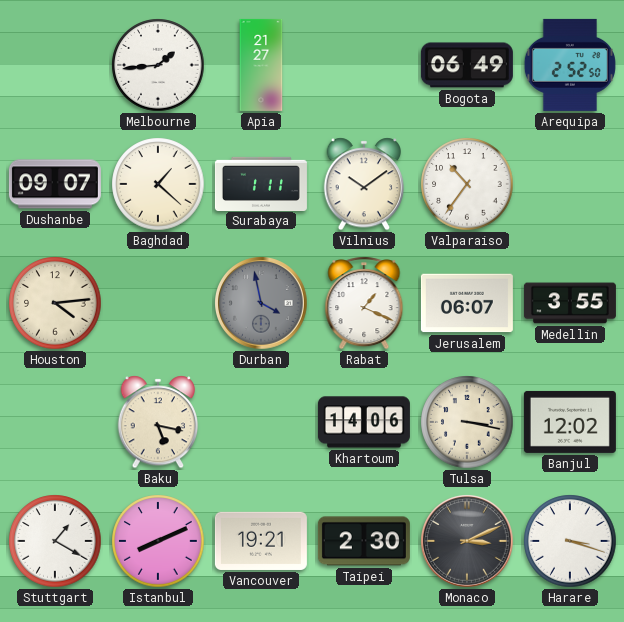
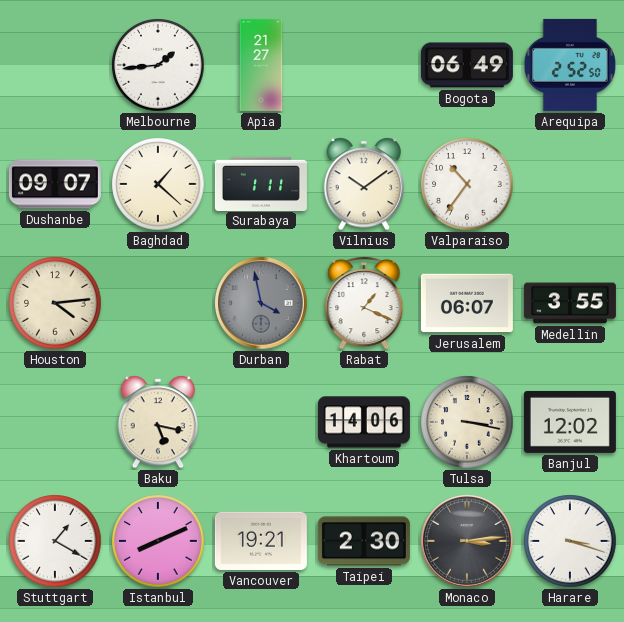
Monaco: 3:11 -> 3:14 (467, 541)
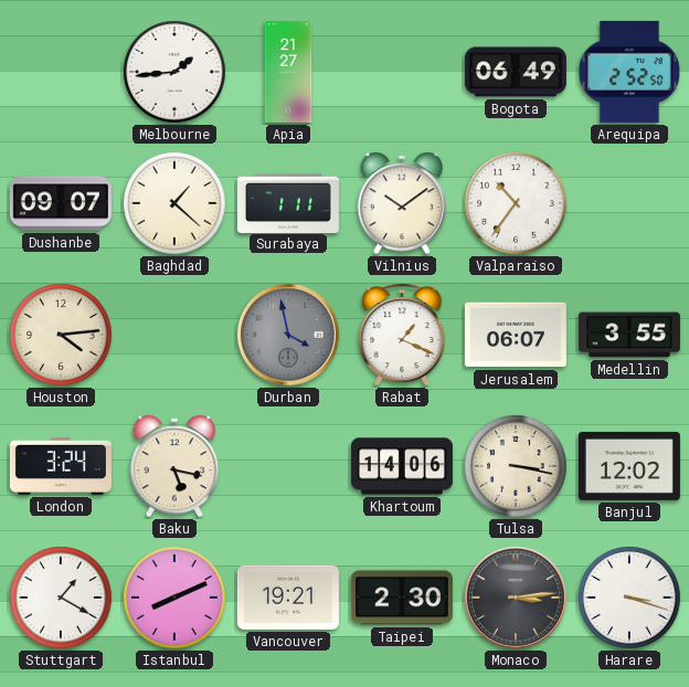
London: none -> 3:24 (61, 466)
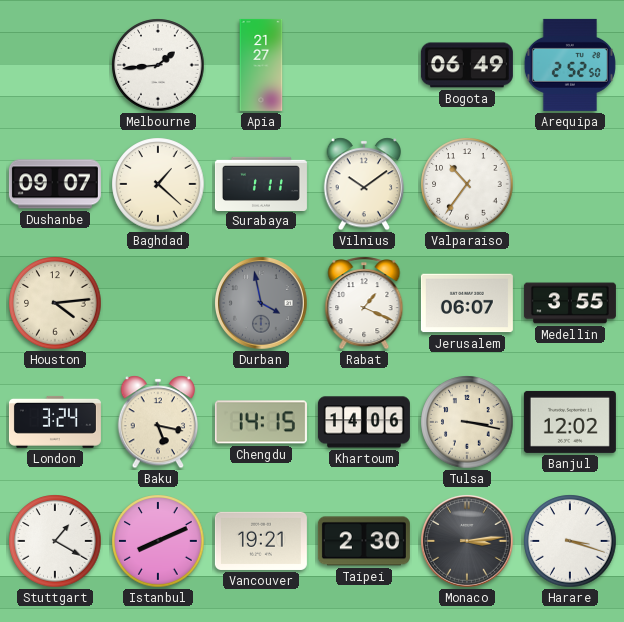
Chengdu: none -> 14:15 (261, 422)
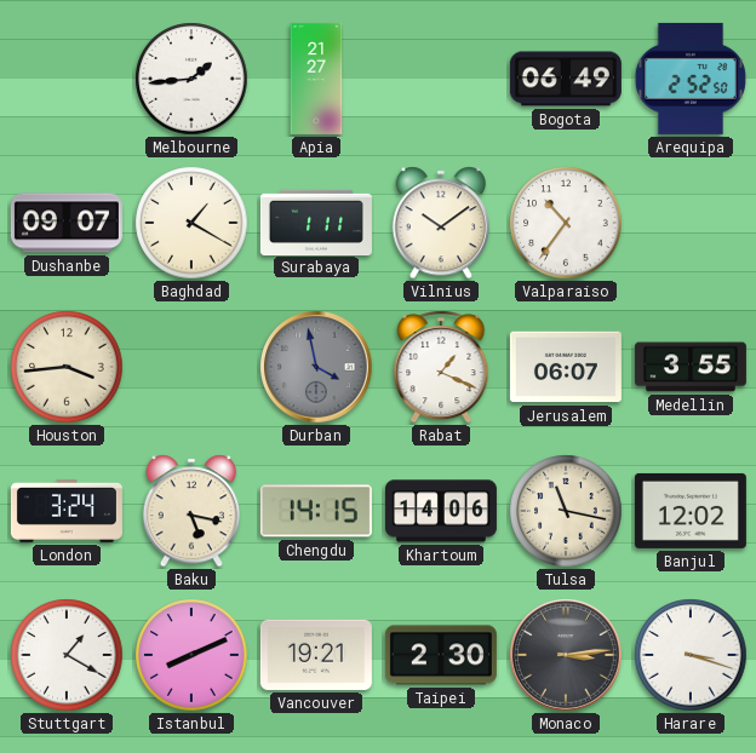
Baghdad: 1:22 -> 1:20 (191, 223)
Houston: 4:14 -> 3:44 (67, 367)
Tulsa: 3:17 -> 11:17 (566, 511)
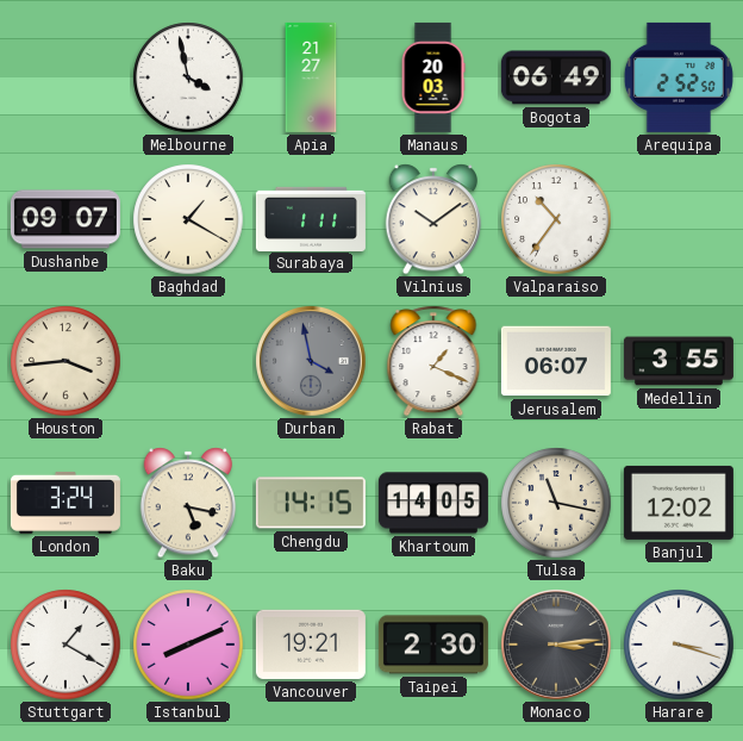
Melbourne: 1:44 -> 3:58 (188, 77)
Manaus: none -> 20:03 (433, 77)
Khartoum: 14:06 -> 14:05 (433, 503)
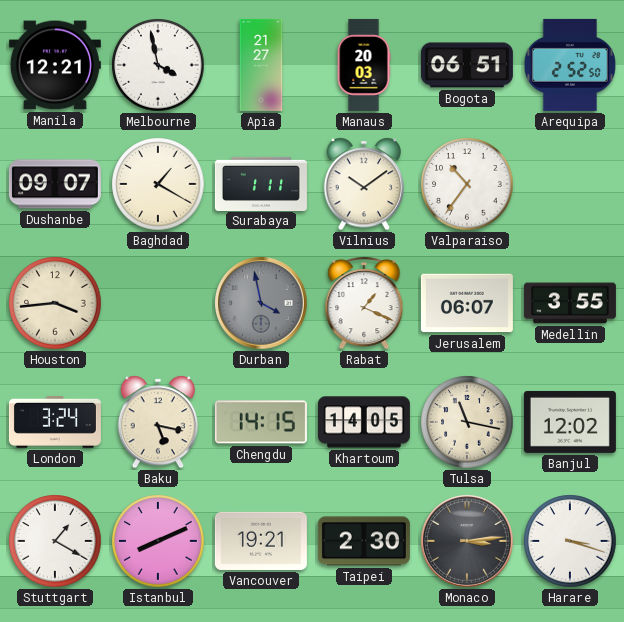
Manila: none -> 12:21 (55, 65)
Bogota: 06:49 -> 06:51 (467, 65)
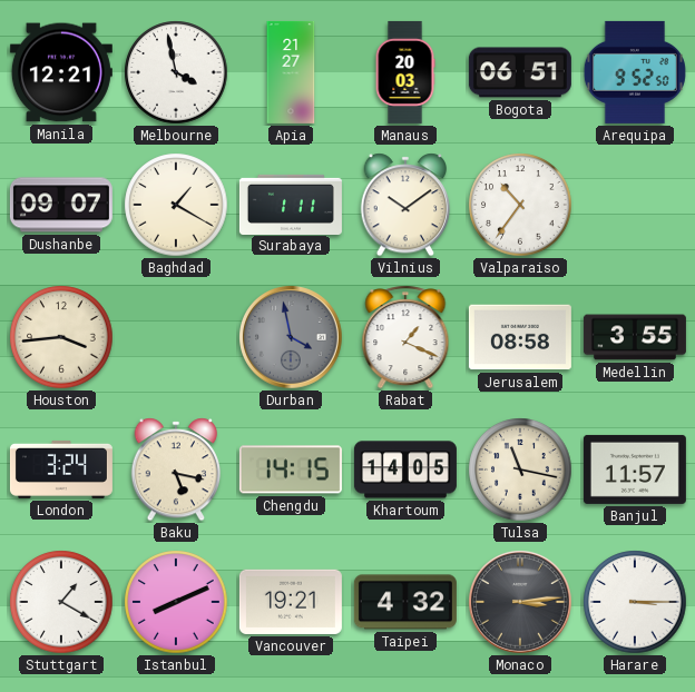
Arequipa: 2:52 -> 9:52 (635, 72)
Jerusalem: 06:07 -> 08:58 (520, 337)
Banjul: 12:02 -> 11:57 (635, 469)
Taipei: 2:30 -> 4:32 (405, 602)
Harare: 3:18 -> 3:15 (635, 602)
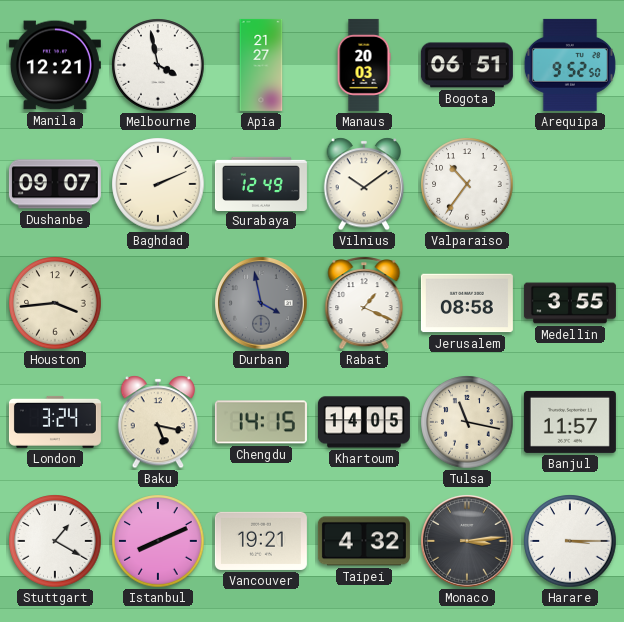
Baghdad: 1:20 -> 2:11 (158, 184)
Surabaya: 1:11 -> 12:49 (261, 183)
